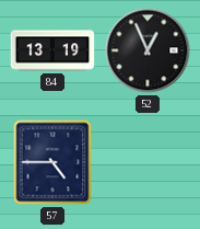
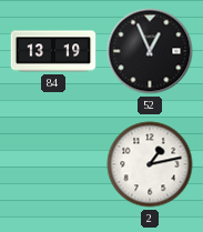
57: 4:45 -> none (52, 162)
2: none -> 1:13 (150, 164)
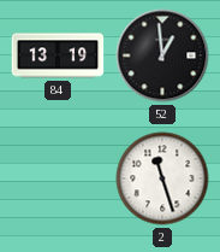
52: 12:56 -> 12:59 (162, 55)
2: 1:13 -> 11:27 (162, 178)
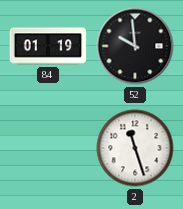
84: 13:19 -> 01:19 (48, 46)
52: 12:59 -> 9:59 (135, 46)
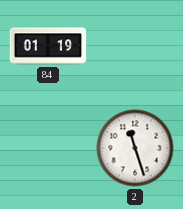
52: 9:59 -> none (135, 46)
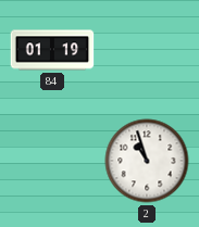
2: 11:27 -> 10:57 (147, 161)
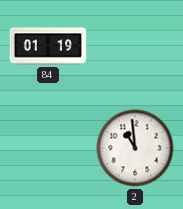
2: 10:57 -> 10:59 (135, 148)
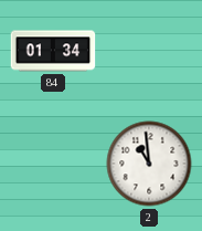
84: 01:19 -> 01:34 (53, 51)
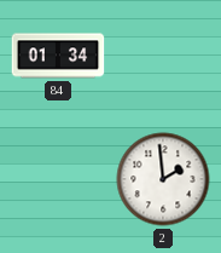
2: 10:59 -> 1:59 (163, 179)
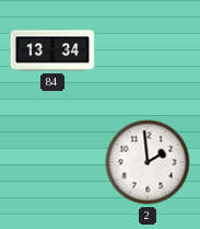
84: 01:34 -> 13:34 (52, 50)
